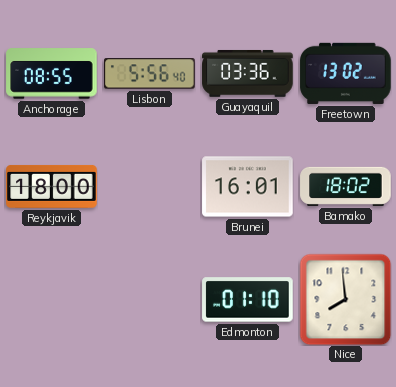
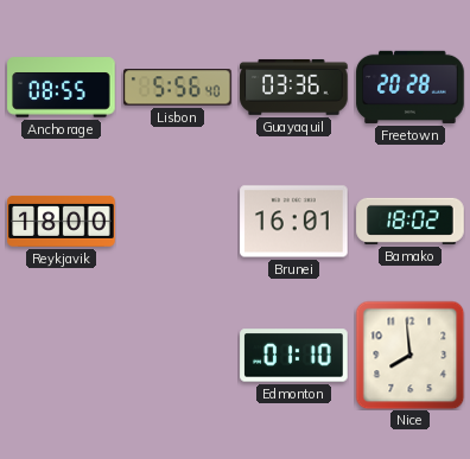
Freetown: 13:02 -> 20:28 (411, 87)
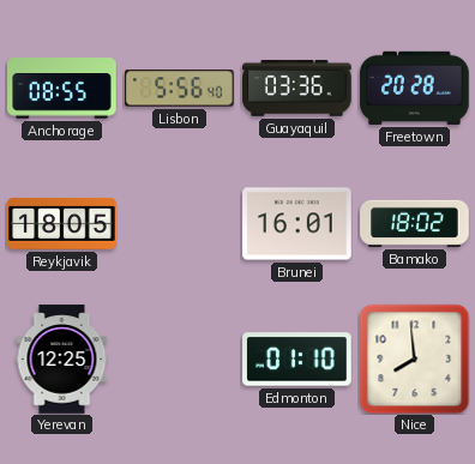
Reykjavik: 18:00 -> 18:05 (62, 223)
Yerevan: none -> 12:25 (62, 360)
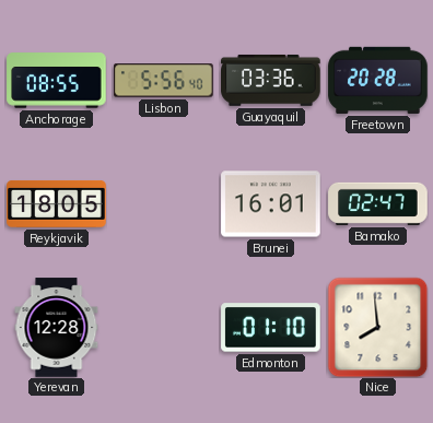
Bamako: 18:02 -> 02:47 (378, 203)
Yerevan: 12:25 -> 12:28 (57, 328)
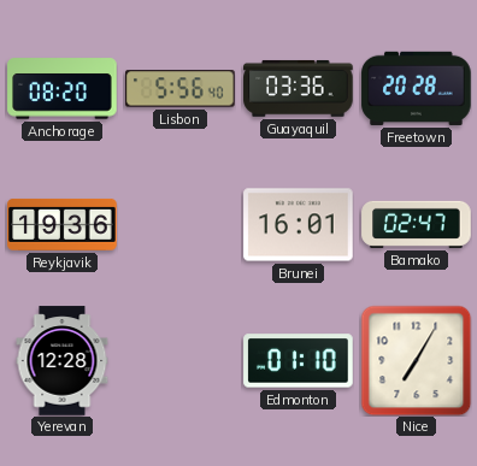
Anchorage: 08:55 -> 08:20 (63, 89)
Reykjavik: 18:05 -> 19:36 (63, 224)
Nice: 7:59 -> 7:05 (416, 360)
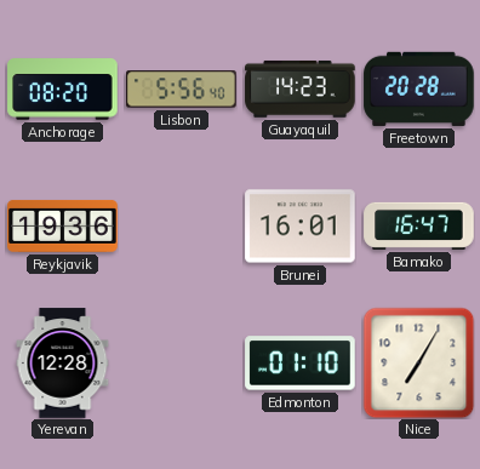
Guayaquil: 03:36 -> 14:23 (301, 88)
Bamako: 02:47 -> 16:47 (419, 225)
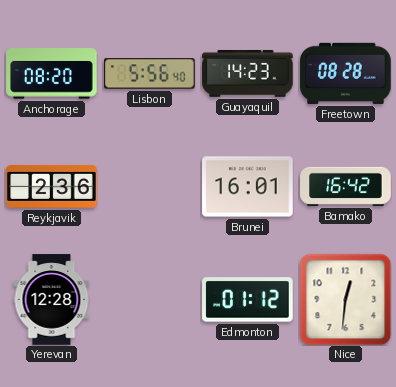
Freetown: 20:28 -> 08:28 (346, 73)
Reykjavik: 19:36 -> 2:36 (52, 186)
Bamako: 16:47 -> 16:42 (346, 186)
Edmonton: 01:10 -> 01:12 (248, 300)
Nice: 7:05 -> 12:31 (345, 299)
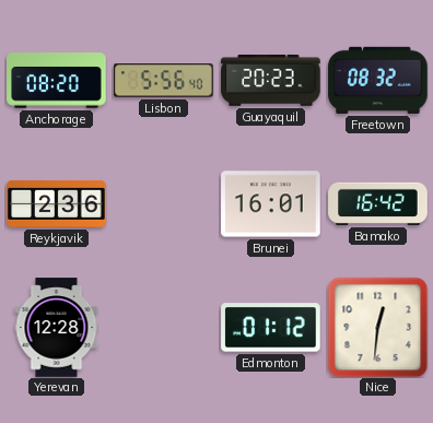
Guayaquil: 14:23 -> 20:23 (271, 80)
Freetown: 08:28 -> 08:32 (378, 80)
